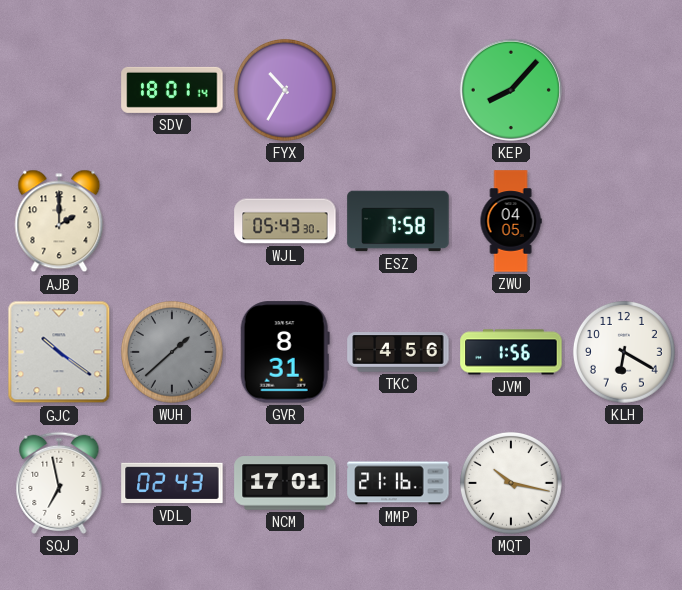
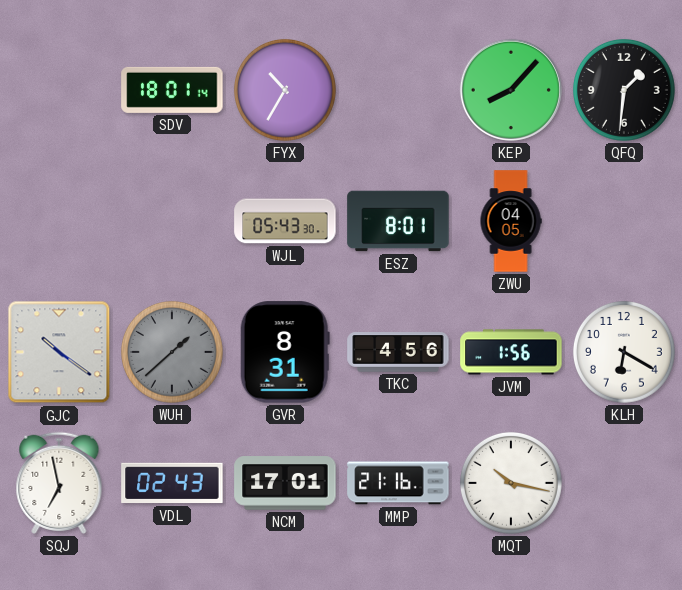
QFQ: none -> 1:31 (624, 90)
AJB: 2:00 -> none (59, 221)
ESZ: 7:58 -> 8:01 (398, 221)
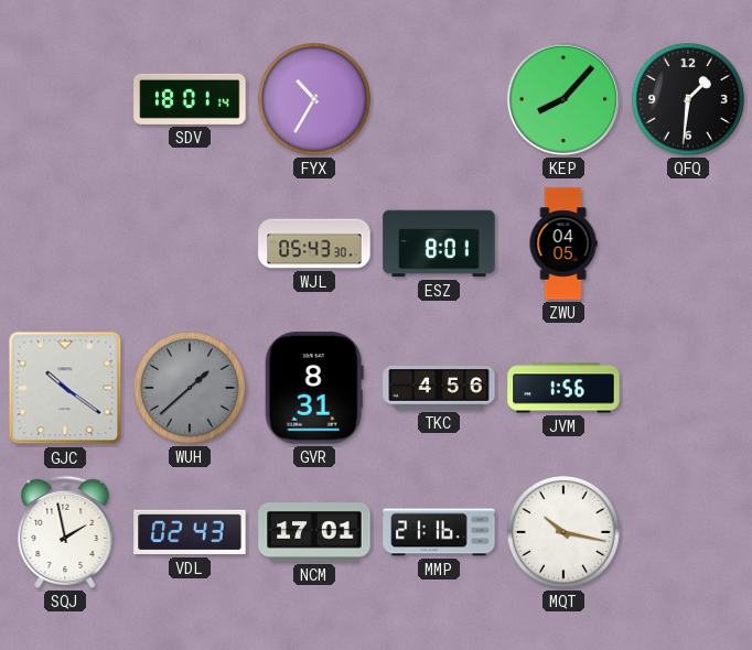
KLH: 6:20 -> none (624, 352)
SQJ: 6:58 -> 1:58 (65, 532)
